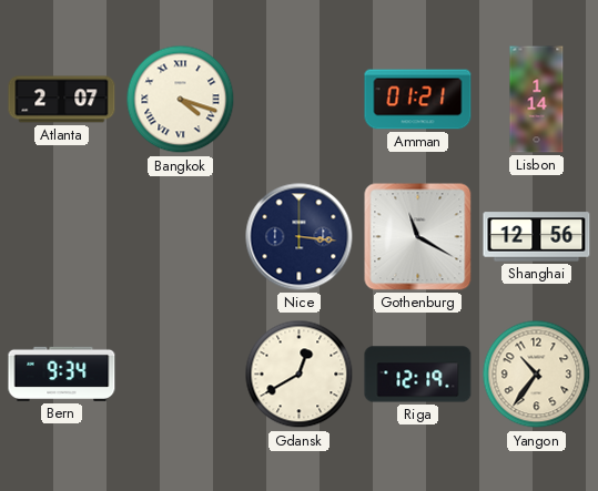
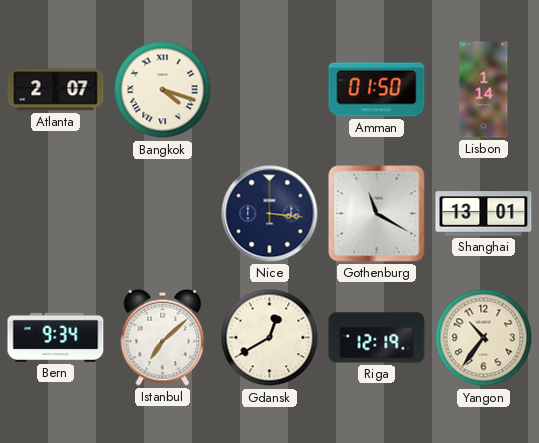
Amman: 01:21 -> 01:50 (377, 90)
Shanghai: 12:56 -> 13:01 (484, 214)
Istanbul: none -> 7:08 (163, 337)
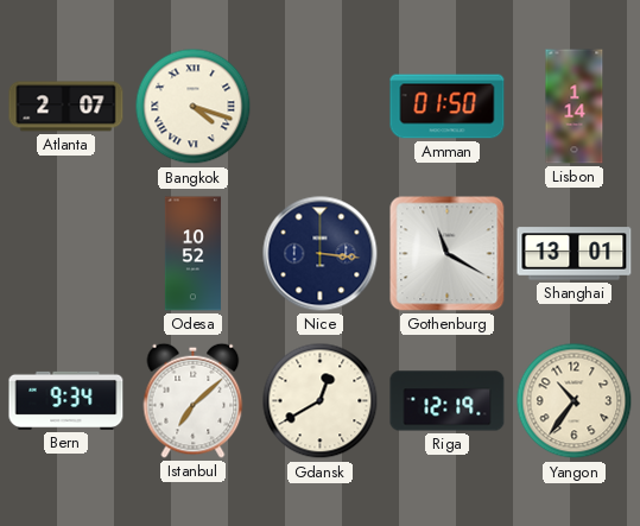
Odesa: none -> 10:52 (192, 254)
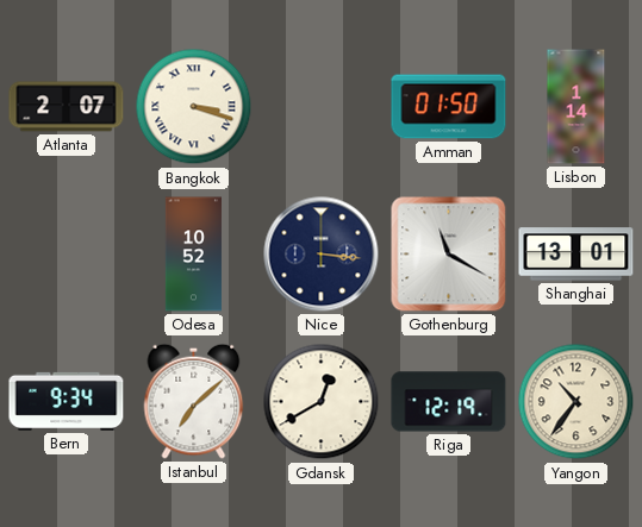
Bangkok: 4:18 -> 3:18 (194, 107)
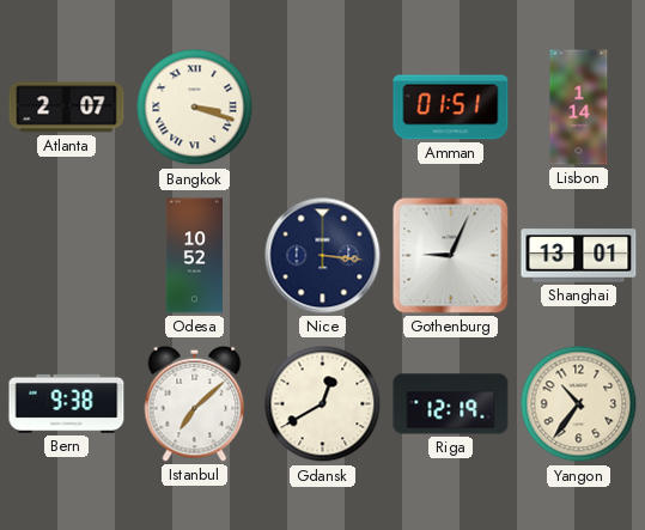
Amman: 01:50 -> 01:51 (451, 108)
Gothenburg: 11:20 -> 9:04 (451, 256)
Bern: 9:34 -> 9:38 (67, 403)
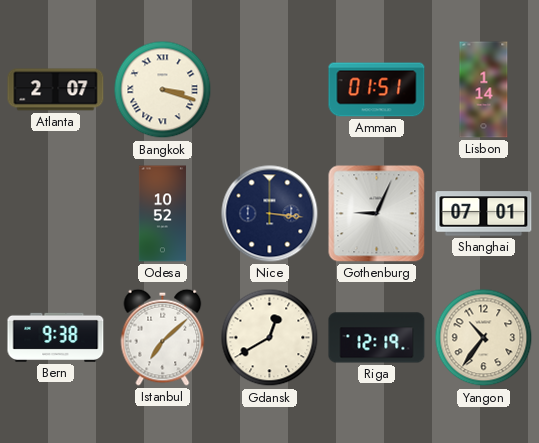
Shanghai: 13:01 -> 07:01 (484, 214)
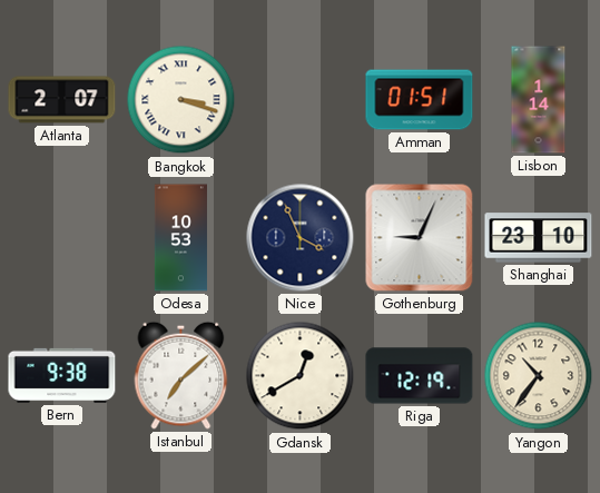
Odesa: 10:52 -> 10:53 (180, 238)
Nice: 3:16 -> 3:56 (301, 238)
Shanghai: 07:01 -> 23:10 (539, 238)
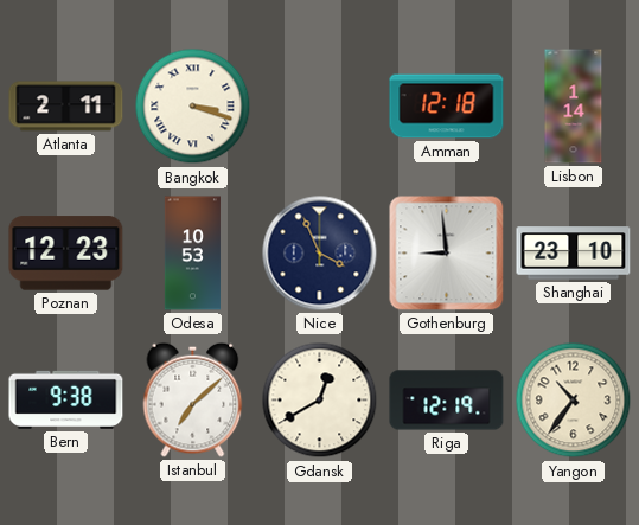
Atlanta: 2:07 -> 2:11 (66, 107)
Amman: 01:51 -> 12:18 (447, 107)
Poznan: none -> 12:23 (66, 254)
Gothenburg: 9:04 -> 8:59 (447, 254)
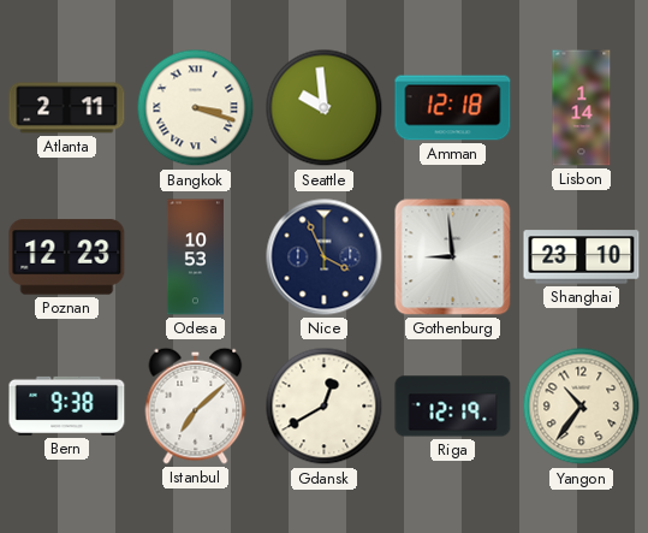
Seattle: none -> 9:59 (325, 108)
